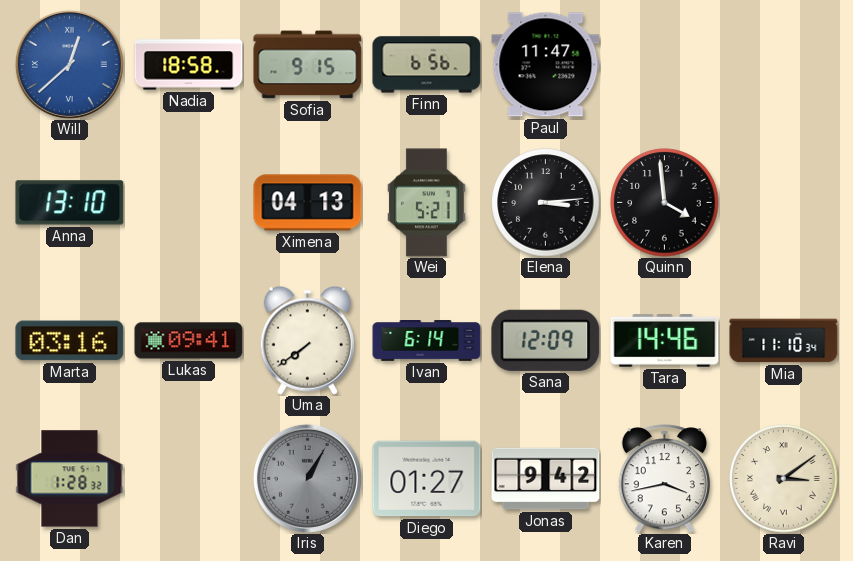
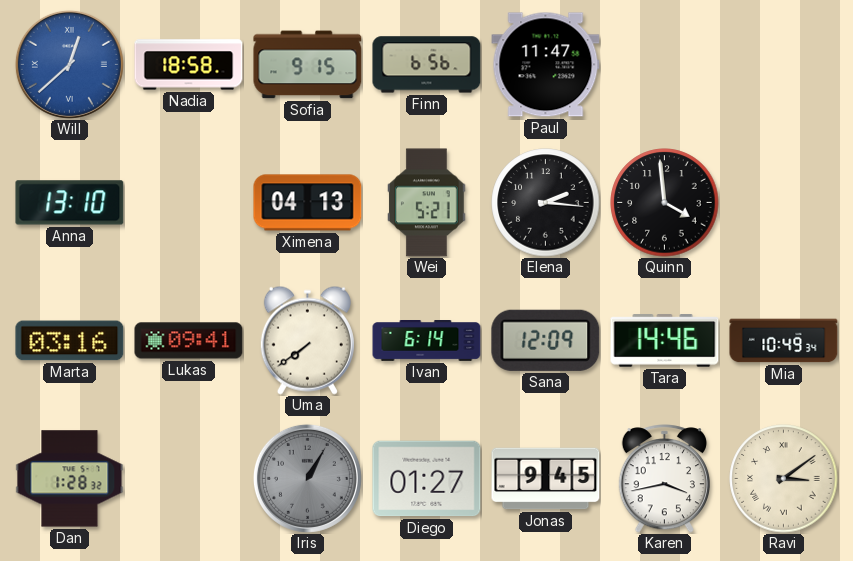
Elena: 3:14 -> 2:16 (546, 203)
Mia: 11:10 -> 10:49 (784, 341)
Jonas: 9:42 -> 9:45 (546, 479)
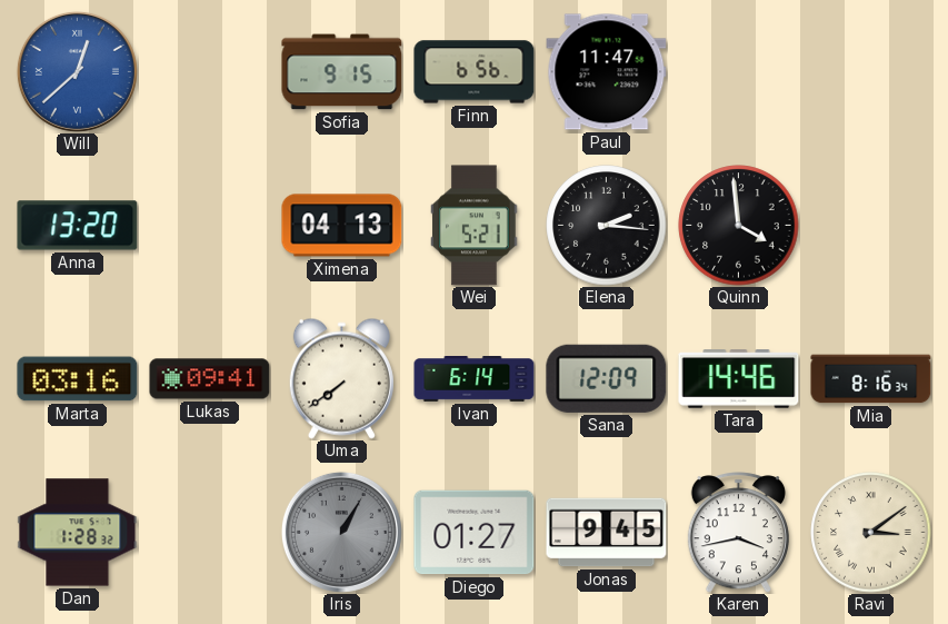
Nadia: 18:58 -> none (189, 65)
Anna: 13:10 -> 13:20 (78, 226)
Mia: 10:49 -> 8:16 (871, 379)
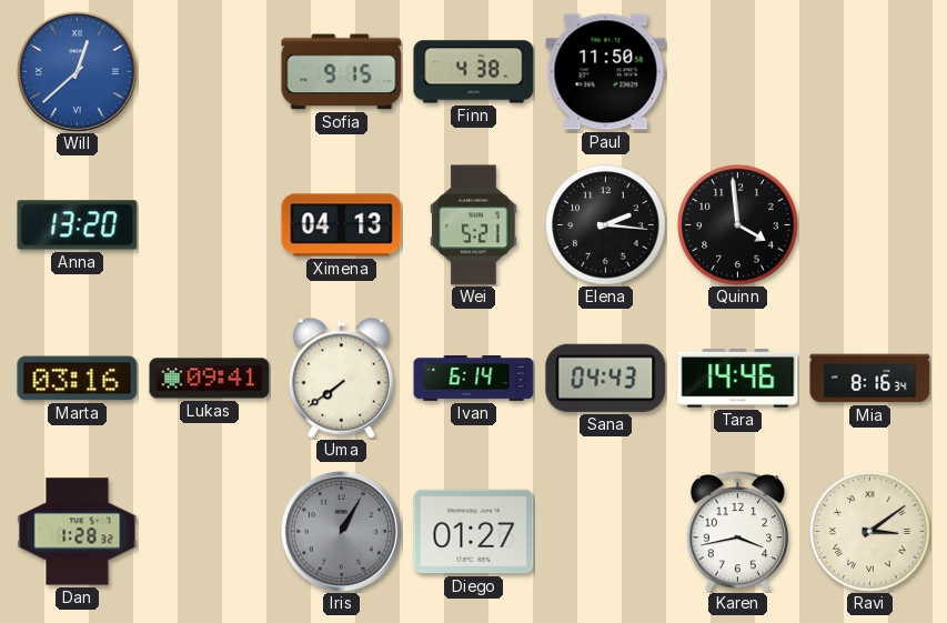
Finn: 6:56 -> 4:38 (474, 72)
Paul: 11:47 -> 11:50 (606, 72)
Sana: 12:09 -> 04:43 (606, 378)
Jonas: 9:45 -> none (607, 533)
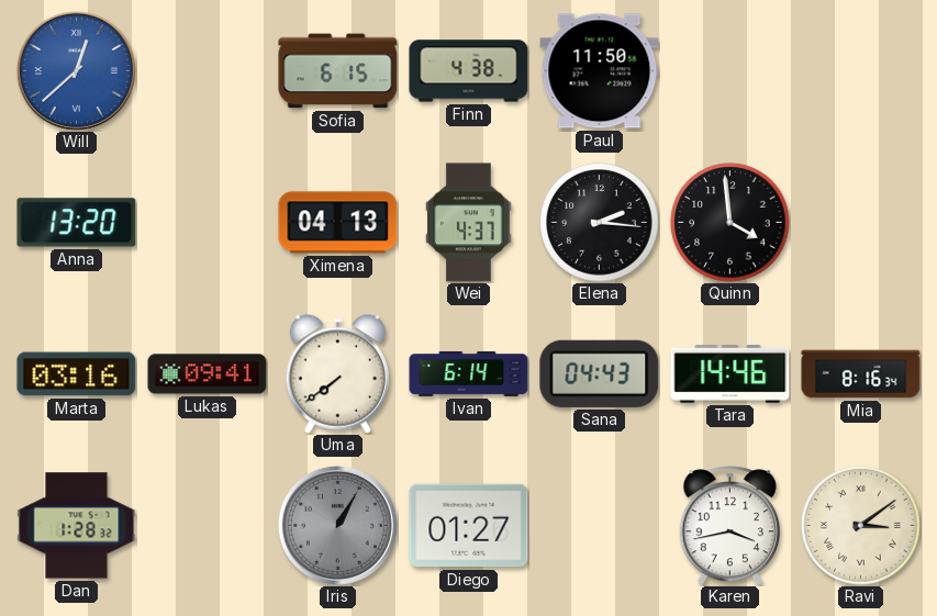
Sofia: 9:15 -> 6:15 (338, 71)
Wei: 5:21 -> 4:37 (469, 223)
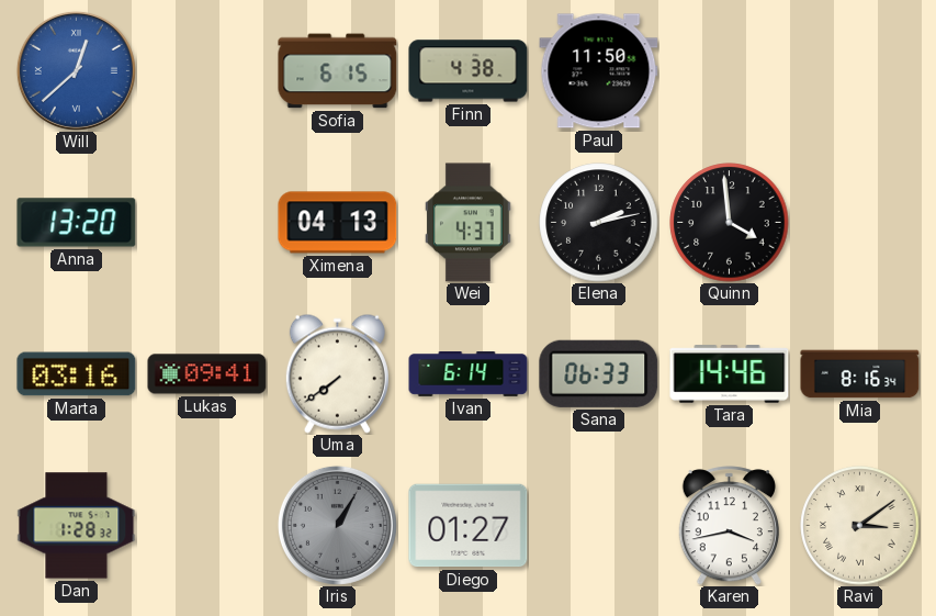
Elena: 2:16 -> 2:13 (599, 223)
Sana: 04:43 -> 06:33 (599, 373)
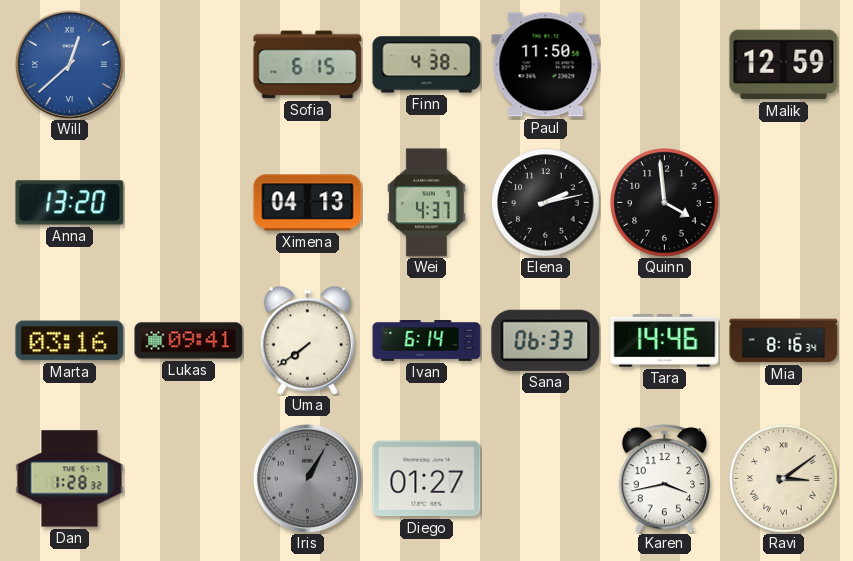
Malik: none -> 12:59 (784, 65)
